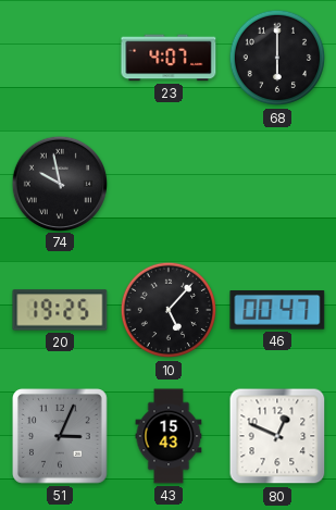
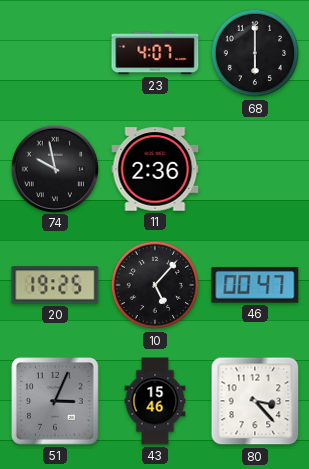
11: none -> 2:36 (155, 169)
43: 15:43 -> 15:46 (155, 401)
80: 12:49 -> 3:23 (255, 401)
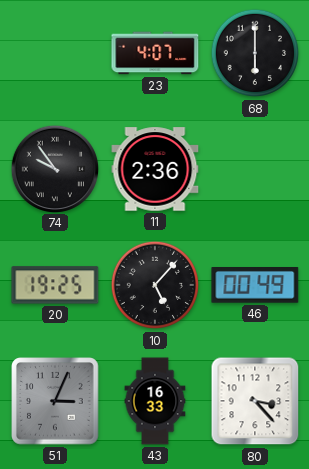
74: 9:58 -> 9:54 (54, 168)
46: 00:47 -> 00:49 (255, 286)
43: 15:46 -> 16:33 (155, 401)
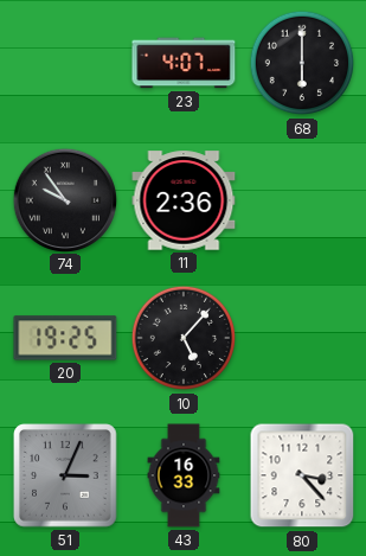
46: 00:49 -> none (255, 286)
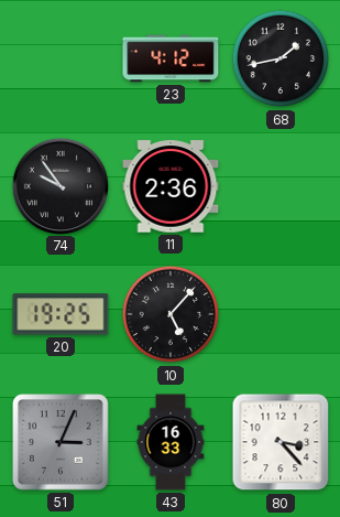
23: 4:07 -> 4:12 (171, 58)
68: 6:00 -> 1:43 (281, 58)
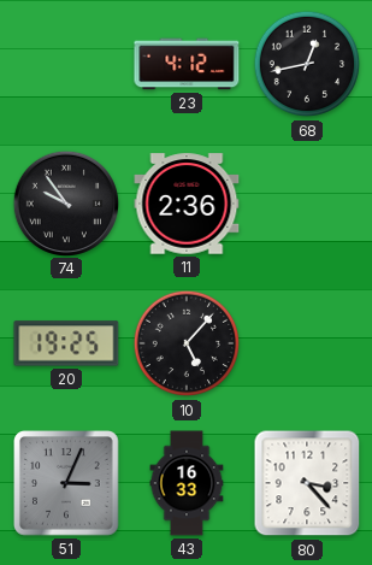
68: 1:43 -> 12:43 (307, 64)
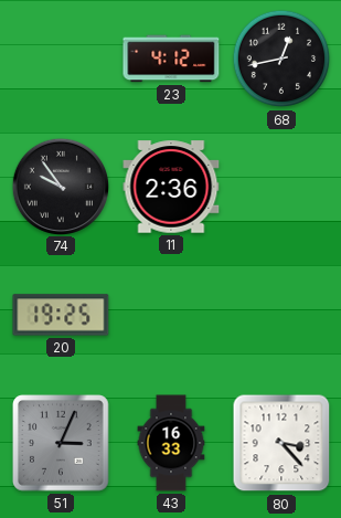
10: 5:07 -> none (187, 343)
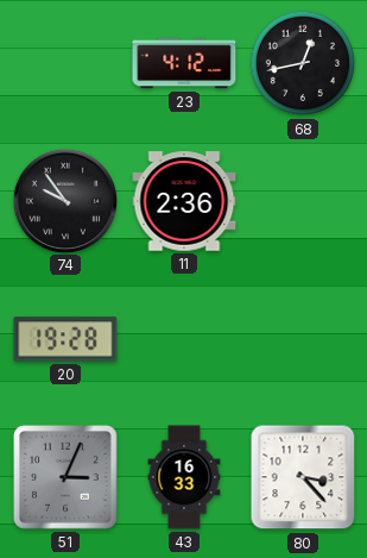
20: 19:25 -> 19:28 (65, 339)
